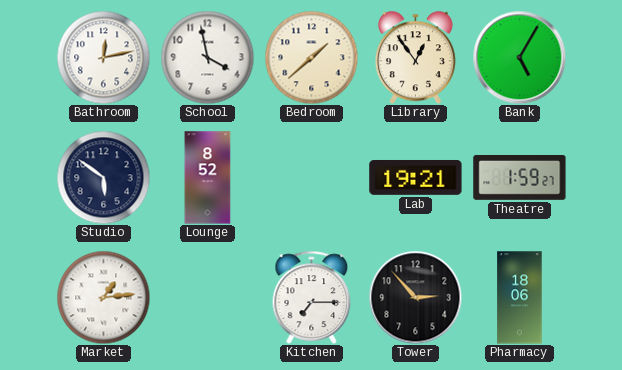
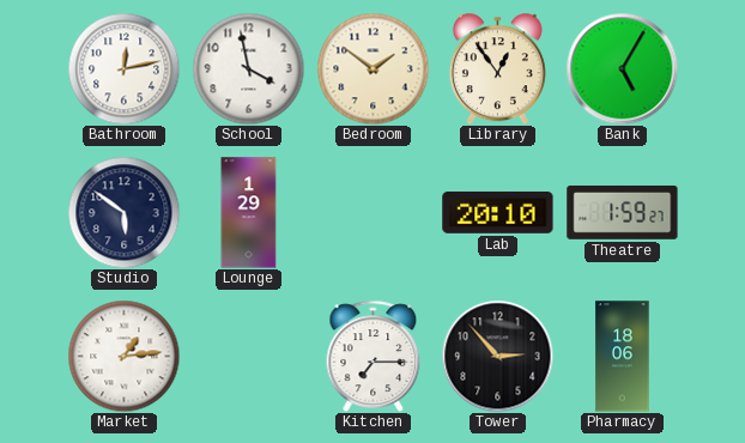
Bedroom: 1:38 -> 1:51 (372, 68)
Lounge: 8:52 -> 1:29 (249, 213)
Lab: 19:21 -> 20:10 (498, 212)
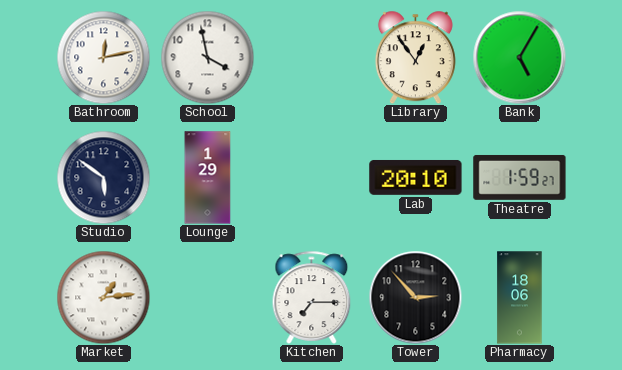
Bedroom: 1:51 -> none (372, 68)
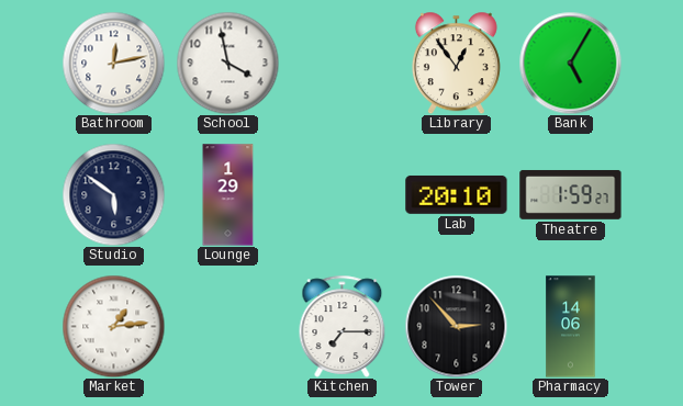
Pharmacy: 18:06 -> 14:06 (571, 327)
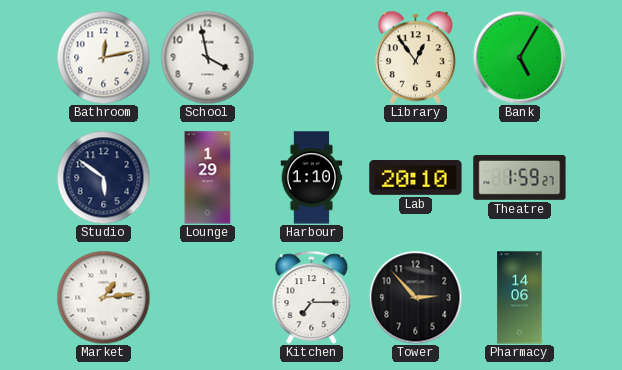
Harbour: none -> 1:10 (312, 178)
